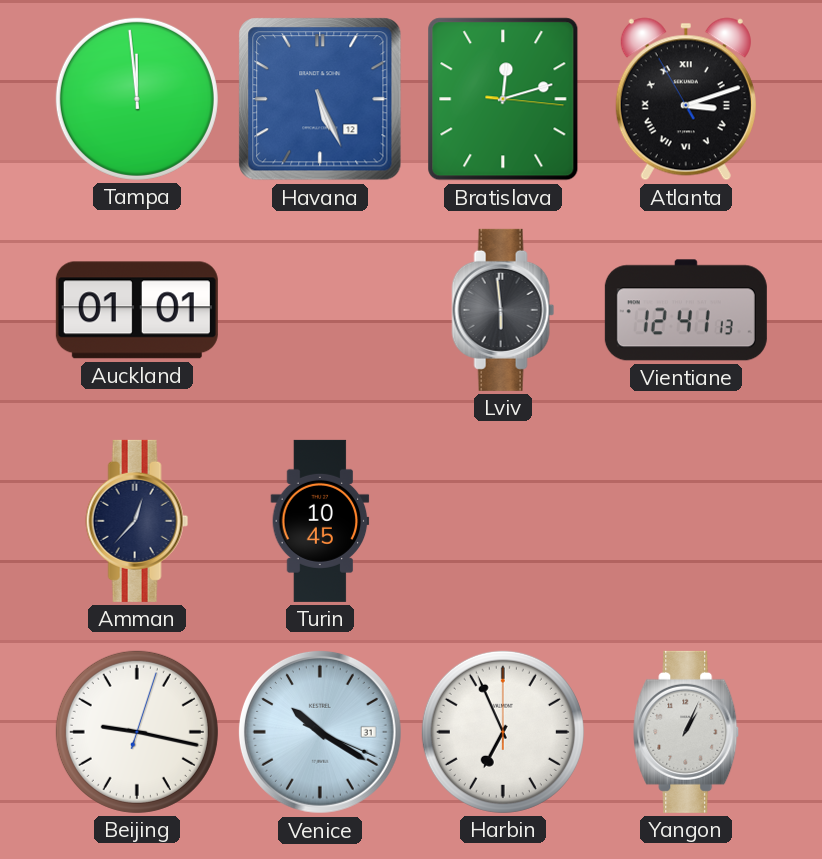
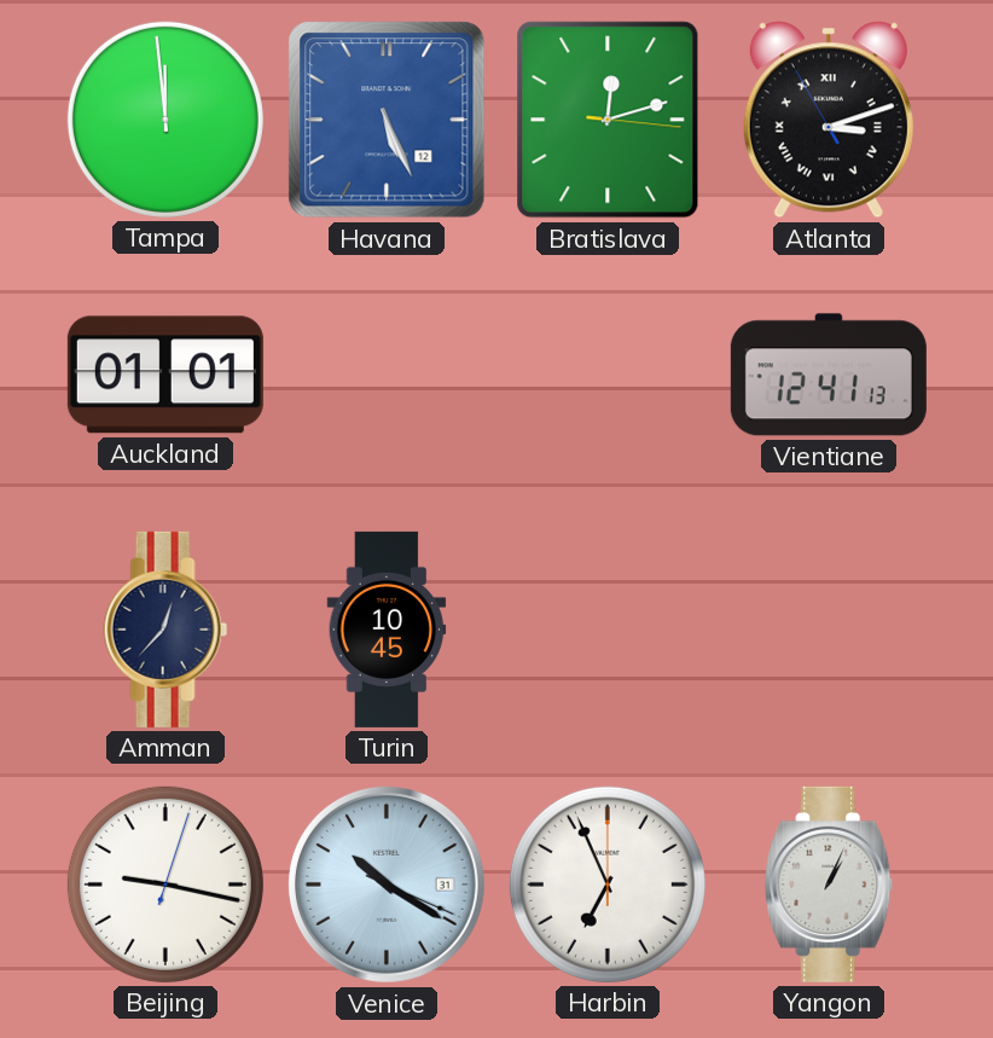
Lviv: 5:59 -> none (503, 310)
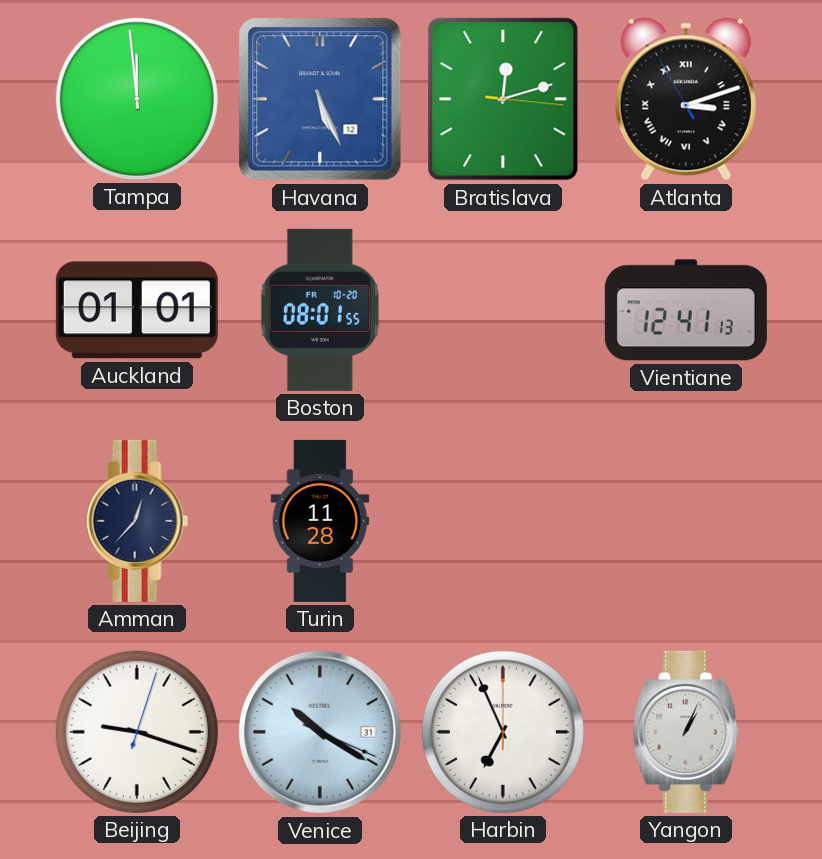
Boston: none -> 08:01 (320, 310)
Turin: 10:45 -> 11:28 (320, 521)
Beijing: 9:17 -> 9:18 (137, 732)
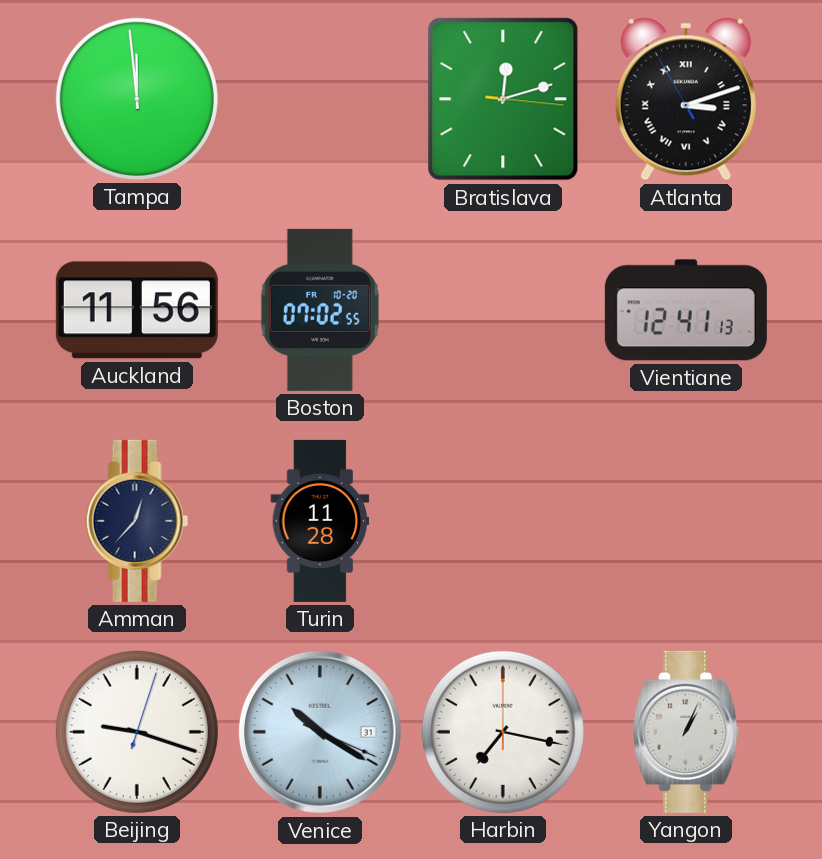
Havana: 5:26 -> none (320, 99)
Auckland: 01:01 -> 11:56 (137, 310)
Boston: 08:01 -> 07:02 (320, 310)
Harbin: 6:56 -> 7:17 (503, 732)
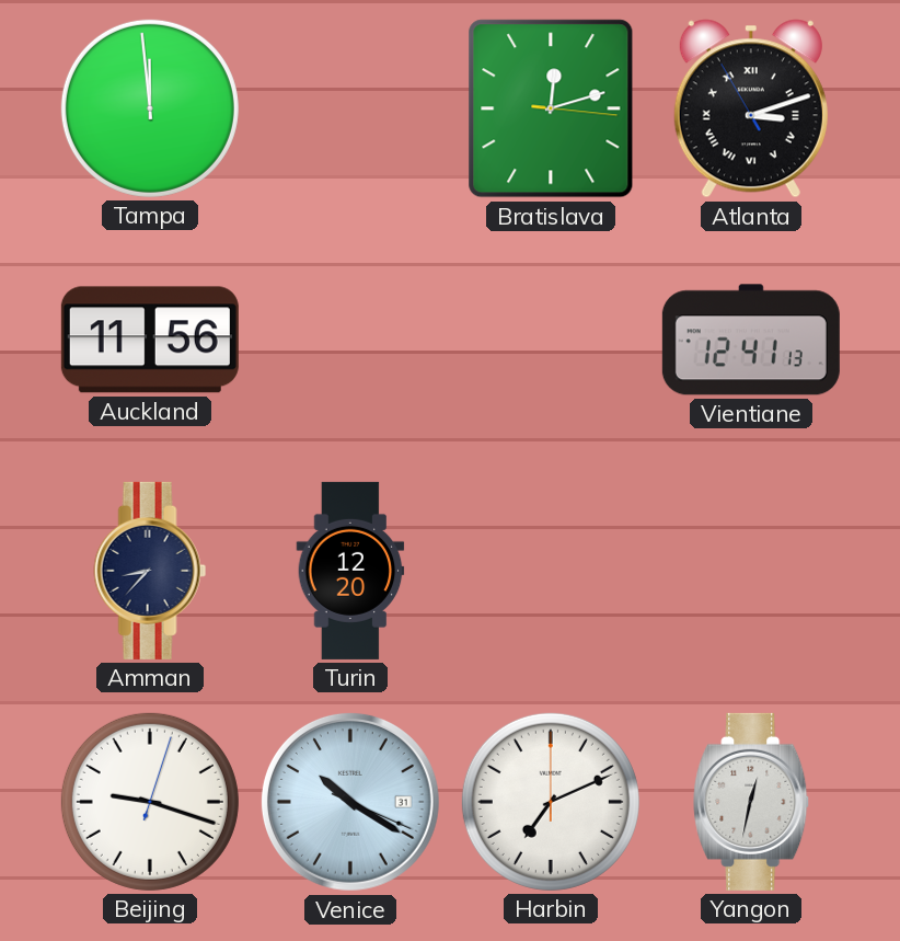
Boston: 07:02 -> none (320, 310)
Amman: 12:37 -> 8:37 (150, 571)
Turin: 11:28 -> 12:20 (350, 571)
Harbin: 7:17 -> 7:11 (551, 802)
Yangon: 1:04 -> 12:32 (752, 802)
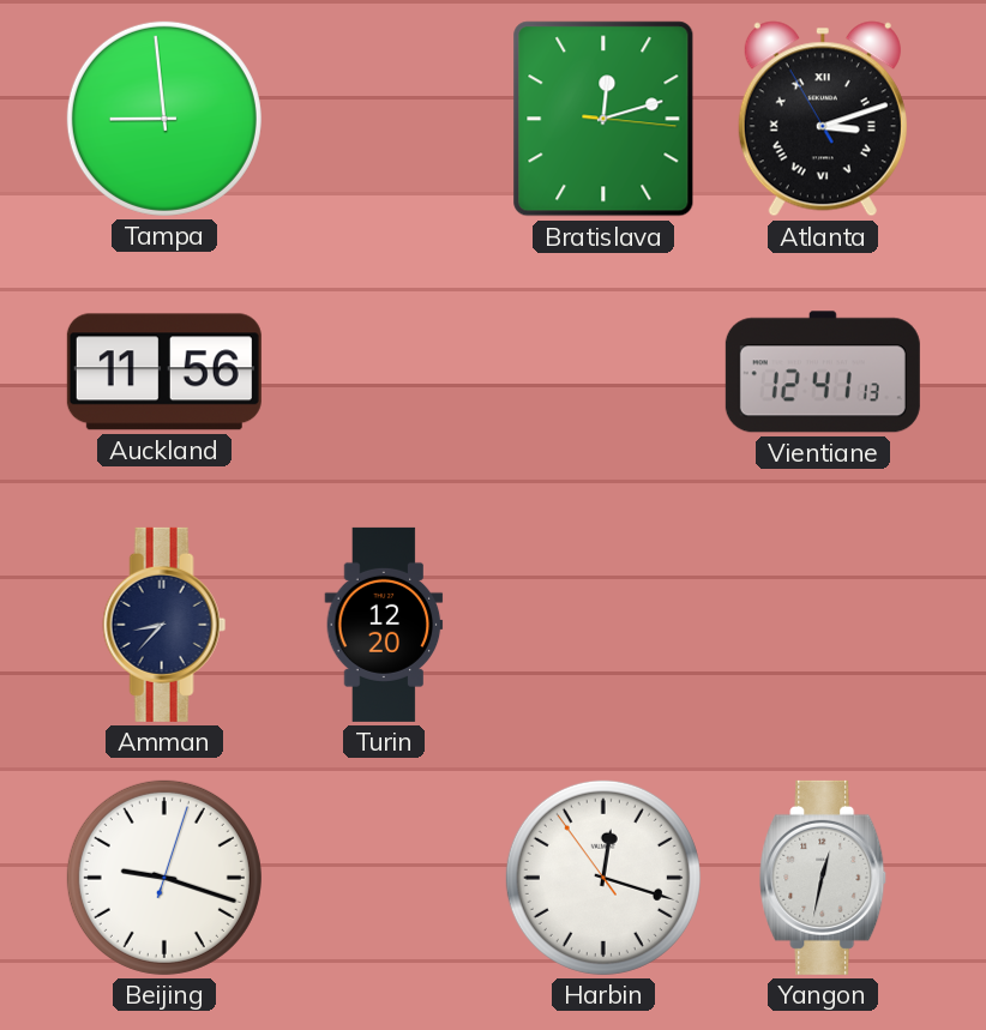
Tampa: 11:59 -> 8:59 (164, 119)
Venice: 10:20 -> none (350, 802)
Harbin: 7:11 -> 12:17 (603, 878)
